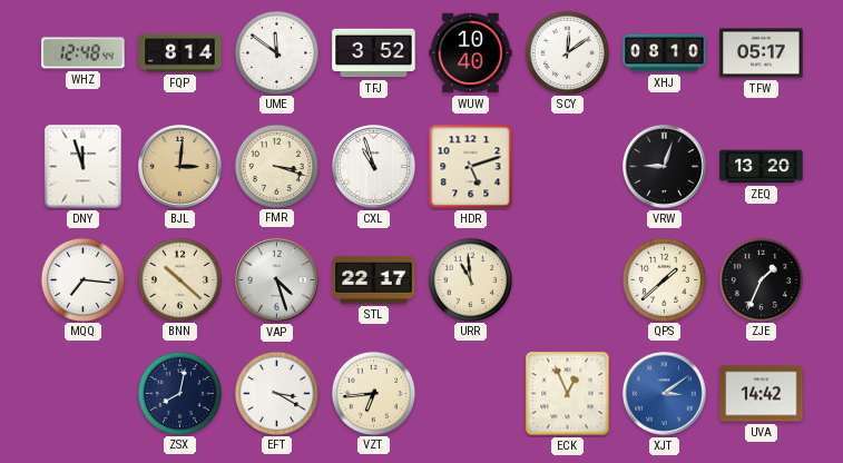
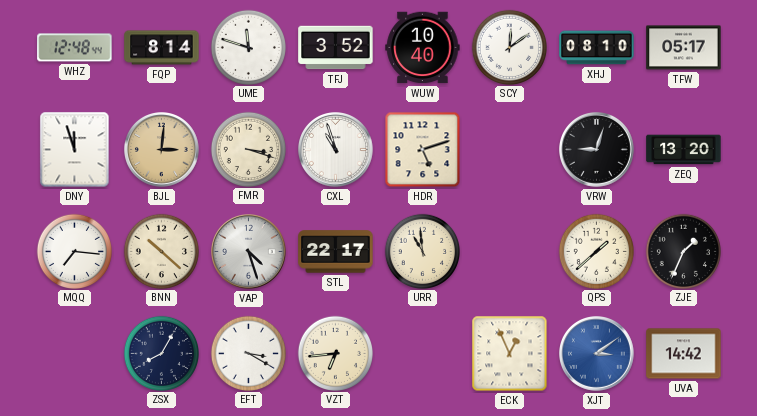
UME: 11:51 -> 11:48 (248, 47)
ZSX: 8:02 -> 8:05 (161, 353)
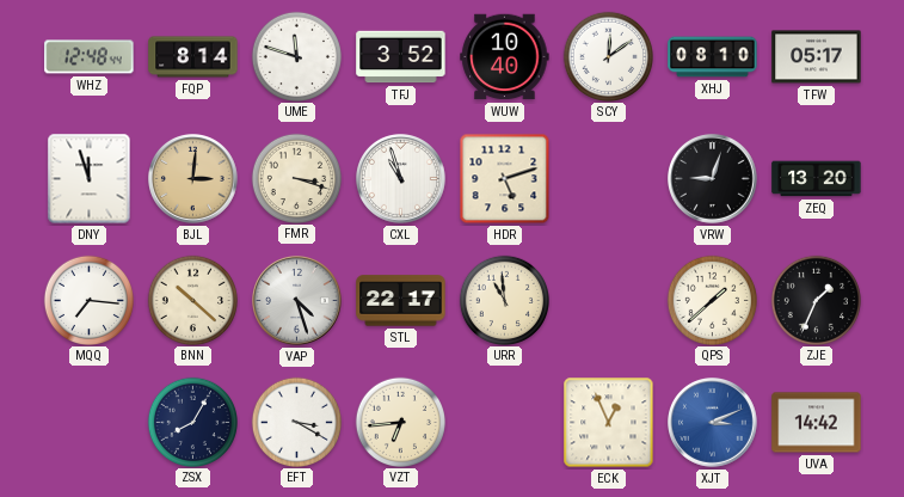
XJT: 3:09 -> 3:11 (713, 423)
